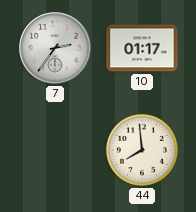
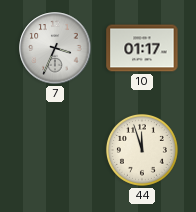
7: 2:36 -> 3:34 (55, 48)
44: 7:59 -> 11:57 (142, 150)
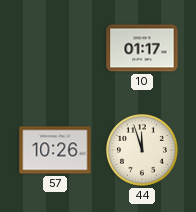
7: 3:34 -> none (55, 48)
57: none -> 10:26 (55, 150)
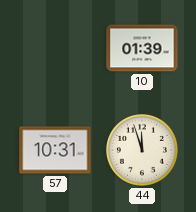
10: 01:17 -> 01:39 (142, 48)
57: 10:26 -> 10:31 (55, 150)
